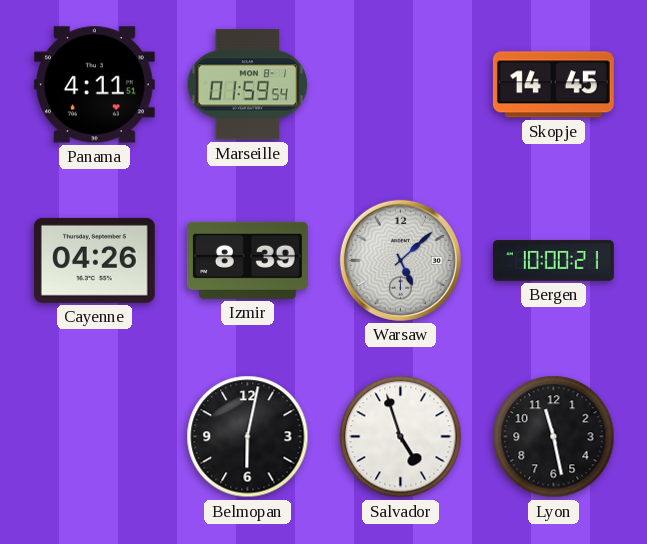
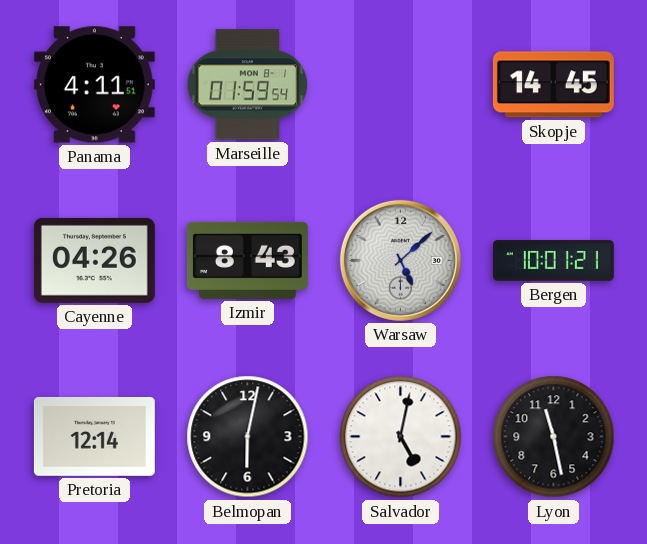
Izmir: 8:39 -> 8:43 (247, 260)
Bergen: 10:00 -> 10:01 (553, 261)
Pretoria: none -> 12:14 (94, 436)
Salvador: 4:57 -> 5:02 (401, 437)
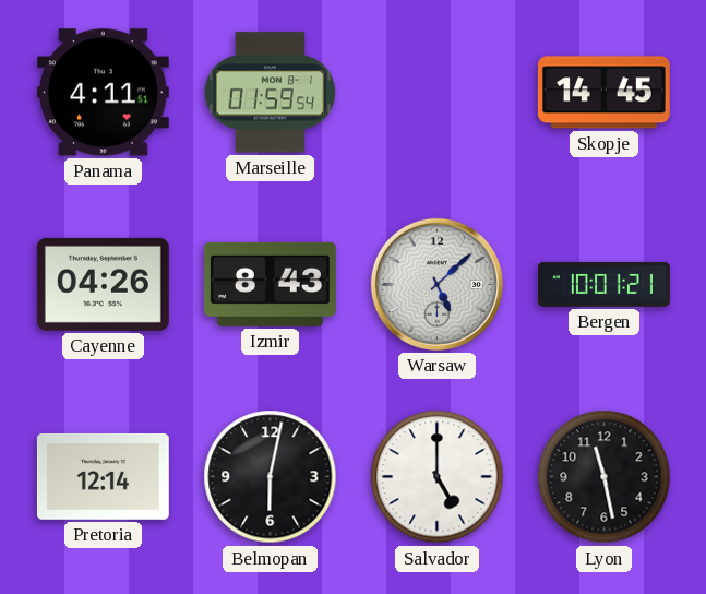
Salvador: 5:02 -> 5:00 (438, 477)
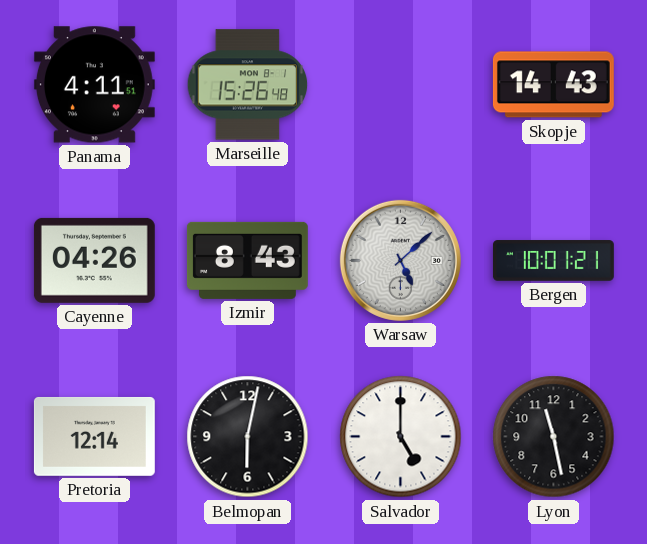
Marseille: 01:59 -> 15:26 (248, 85)
Skopje: 14:45 -> 14:43 (553, 85)
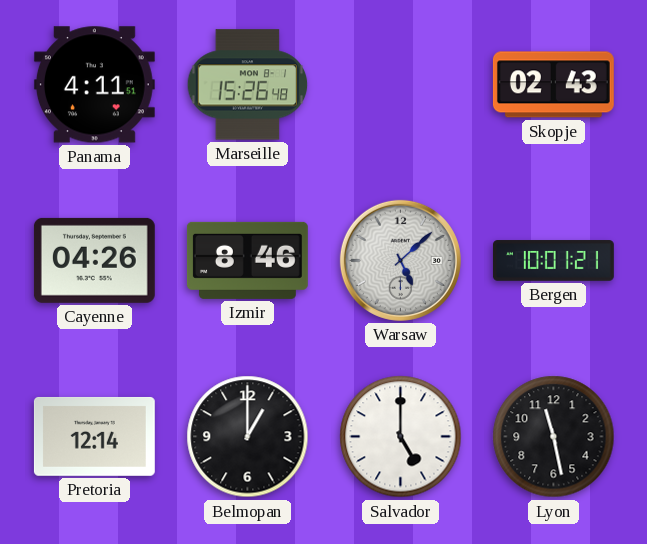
Skopje: 14:43 -> 02:43 (553, 85)
Izmir: 8:43 -> 8:46 (247, 260)
Belmopan: 6:02 -> 1:00 (248, 437)
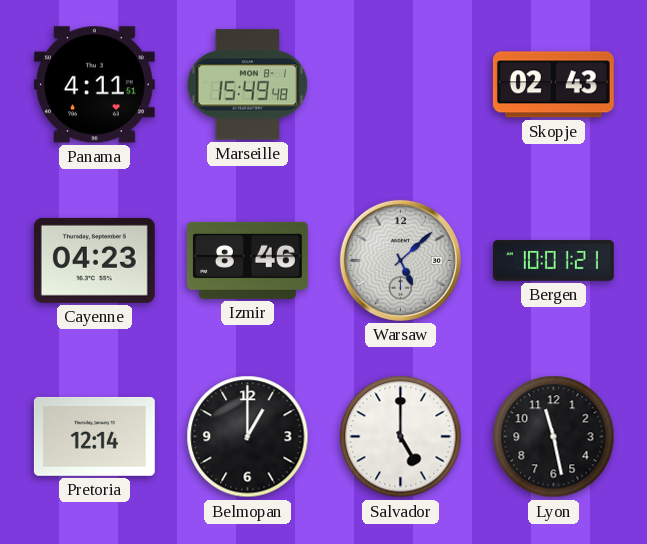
Marseille: 15:26 -> 15:49 (248, 85)
Cayenne: 04:26 -> 04:23 (94, 260)
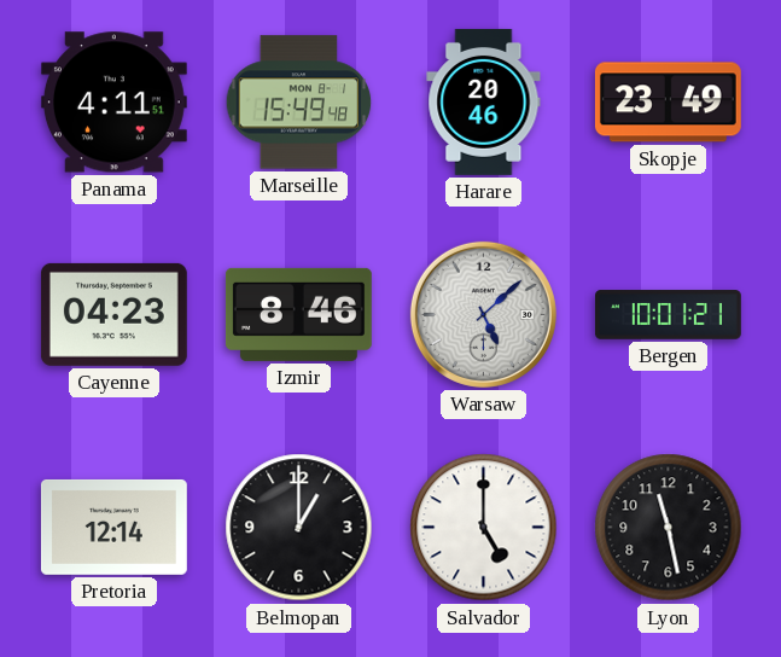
Harare: none -> 20:46 (484, 101)
Skopje: 02:43 -> 23:49 (668, 103)
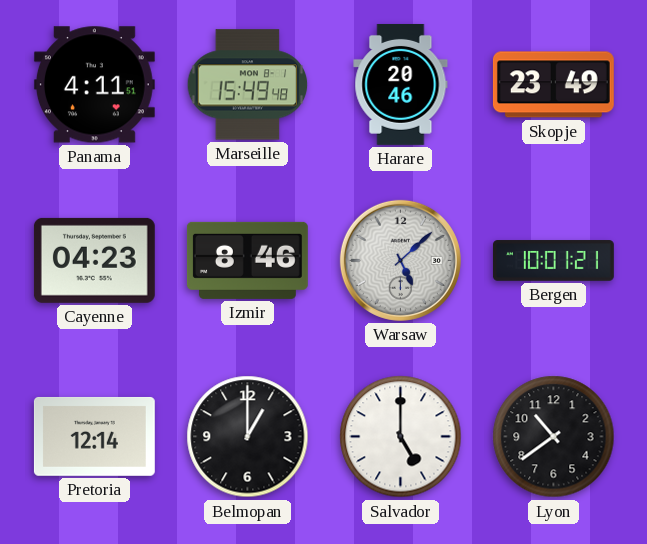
Lyon: 11:28 -> 10:39 (554, 437)
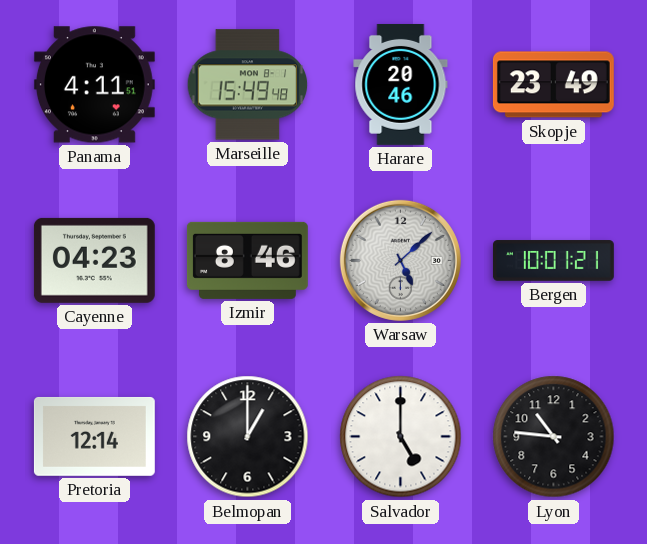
Lyon: 10:39 -> 10:46 (554, 437)
